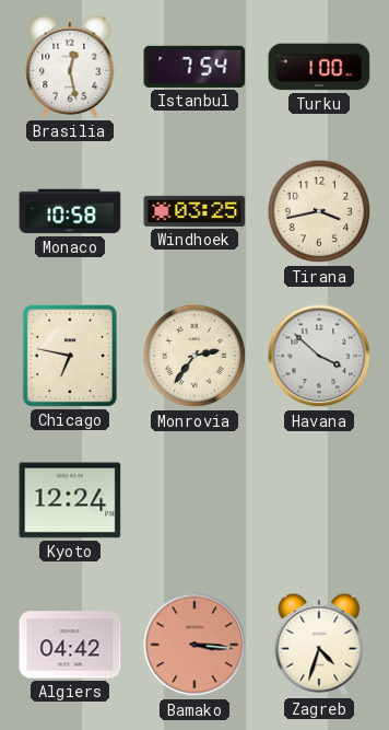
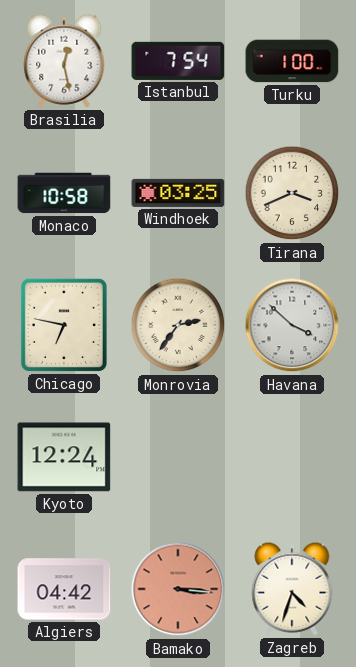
Tirana: 3:43 -> 3:41 (292, 193)
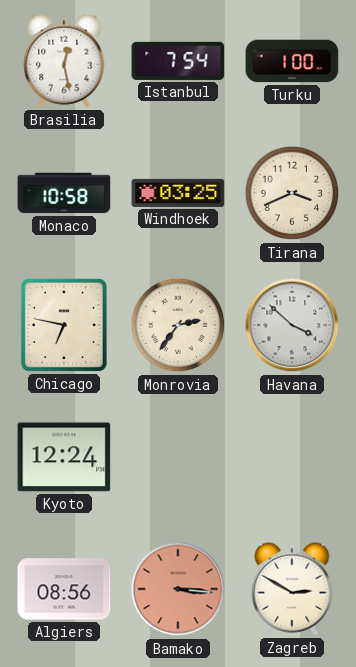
Algiers: 04:42 -> 08:56 (64, 589)
Zagreb: 4:33 -> 2:50 (292, 589)
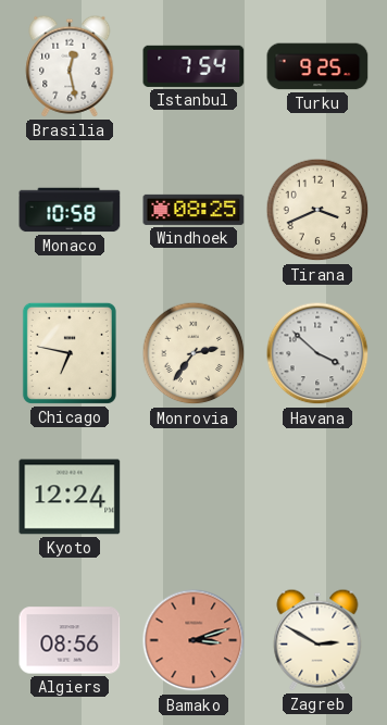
Turku: 1:00 -> 9:25 (317, 66)
Windhoek: 03:25 -> 08:25 (193, 210)
Bamako: 3:16 -> 3:12 (193, 640)
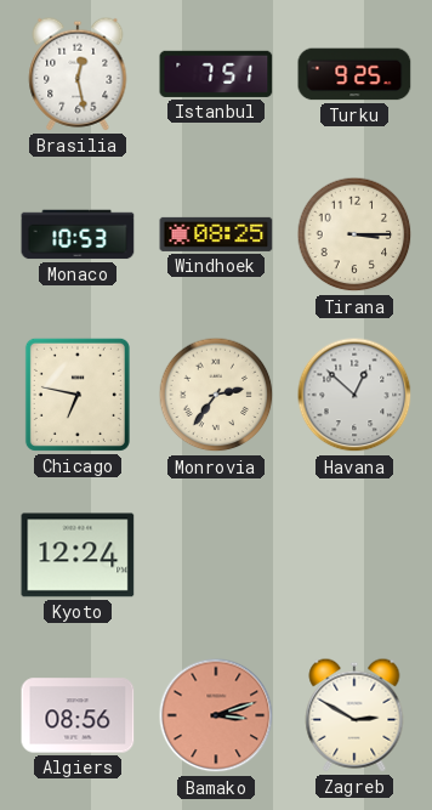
Istanbul: 7:54 -> 7:51 (216, 74)
Monaco: 10:58 -> 10:53 (78, 234)
Tirana: 3:41 -> 3:15 (354, 234)
Havana: 3:52 -> 12:52 (354, 395)
